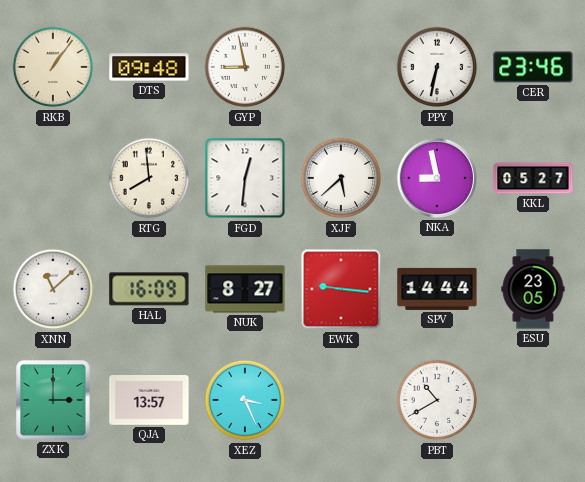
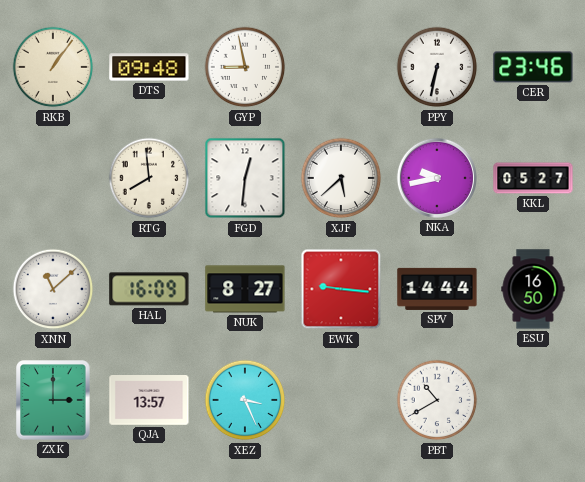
NKA: 8:58 -> 9:43 (437, 178)
ESU: 23:05 -> 16:50 (533, 289)
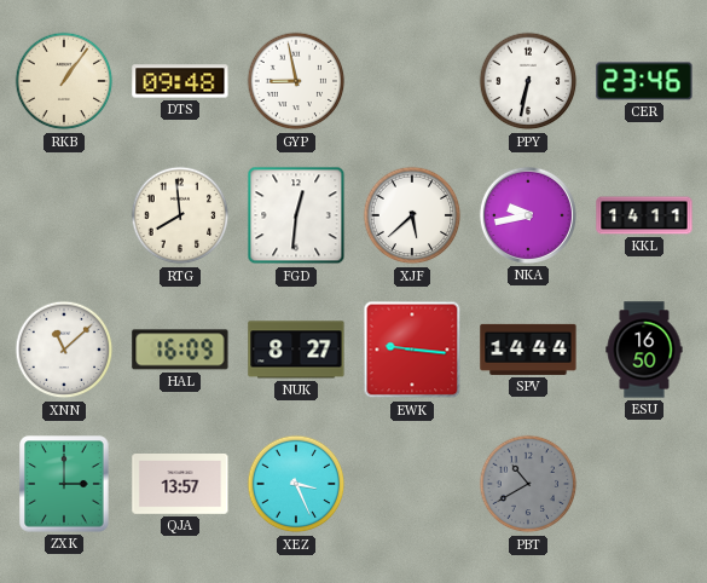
KKL: 05:27 -> 14:11 (644, 215)
PBT dial: white -> grey (528, 484)
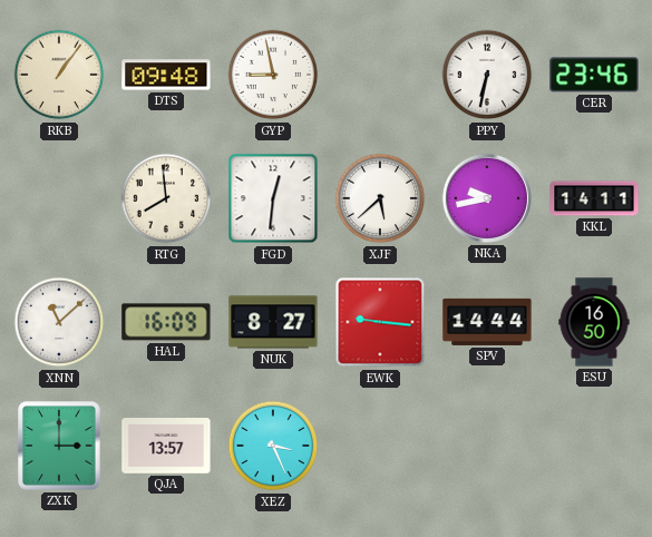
PBT: 10:40 -> none (528, 484)
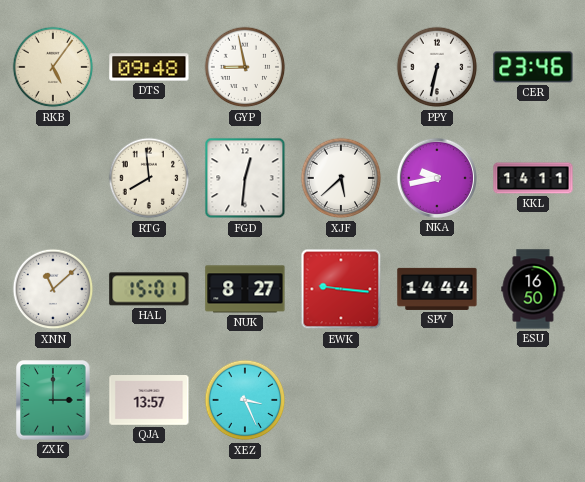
RKB: 1:06 -> 5:06 (53, 67)
HAL: 16:09 -> 15:01 (149, 289)
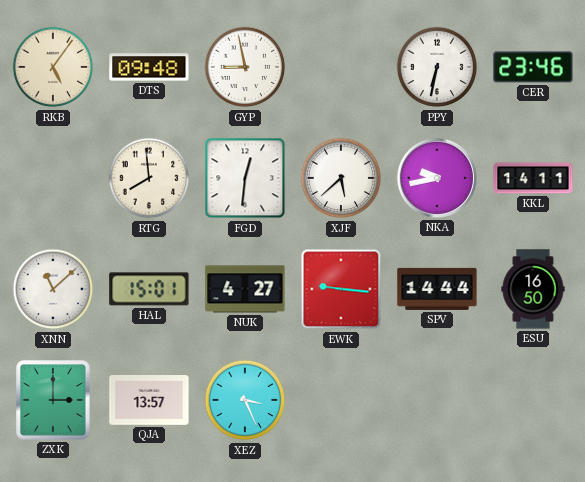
NUK: 8:27 -> 4:27 (245, 289)
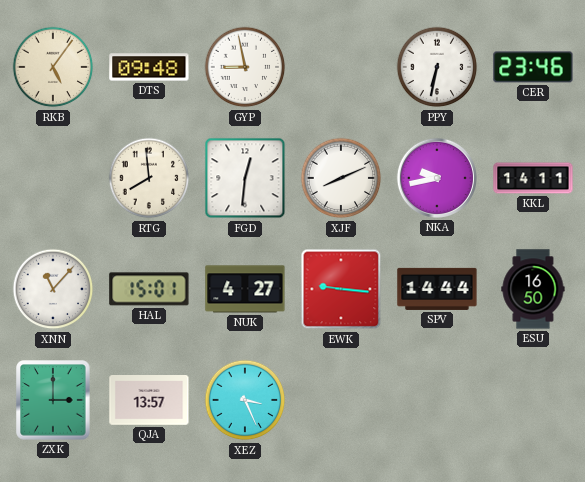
XJF: 5:38 -> 8:11 (341, 178)
XNN: 11:08 -> 11:07 (53, 289)
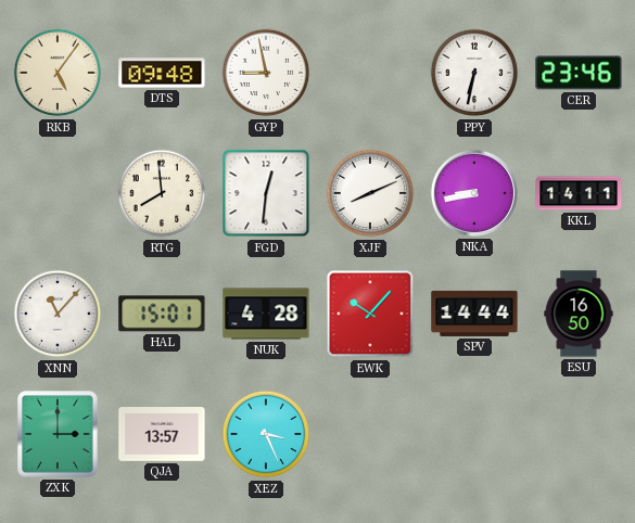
NKA: 9:43 -> 8:43 (474, 193)
NUK: 4:27 -> 4:28 (266, 314)
EWK: 9:16 -> 10:07 (370, 314)
